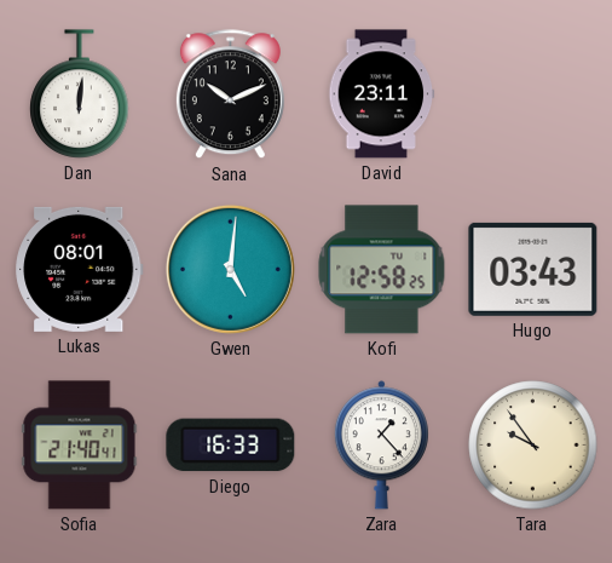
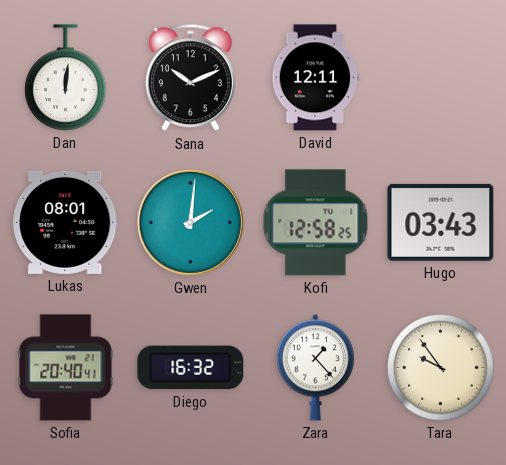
David: 23:11 -> 12:11 (316, 78)
Gwen: 5:01 -> 2:01 (190, 222)
Sofia: 21:40 -> 20:40 (66, 368)
Diego: 16:33 -> 16:32 (191, 368)
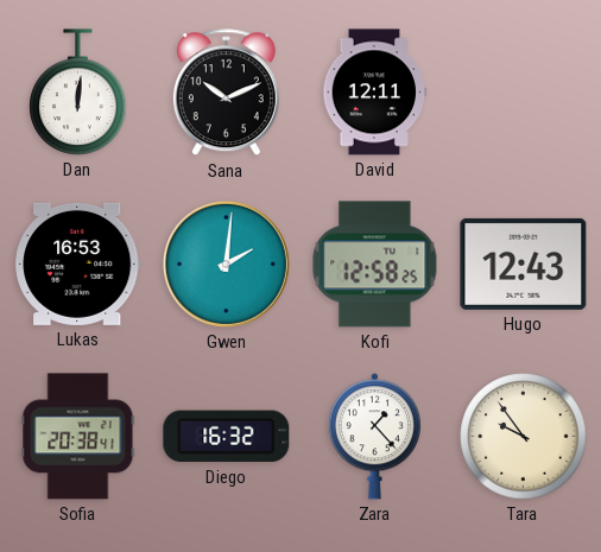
Lukas: 08:01 -> 16:53 (78, 264)
Hugo: 03:43 -> 12:43 (524, 264)
Sofia: 20:40 -> 20:38 (78, 437)
